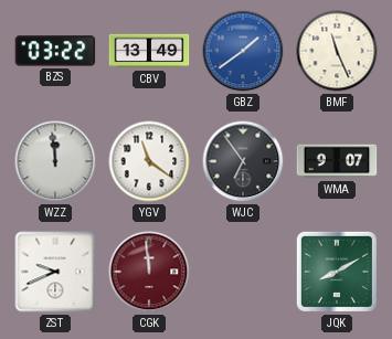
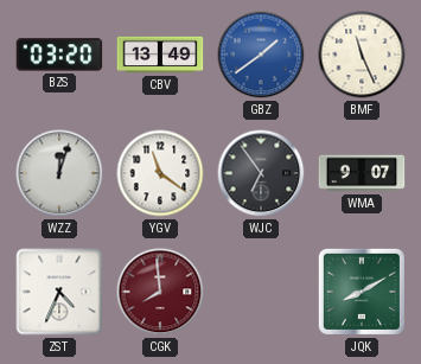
BZS: 03:22 -> 03:20 (59, 55)
WZZ: 11:59 -> 12:03 (59, 173)
ZST: 9:41 -> 4:34 (59, 292)
CGK: 11:59 -> 7:59 (160, 292)
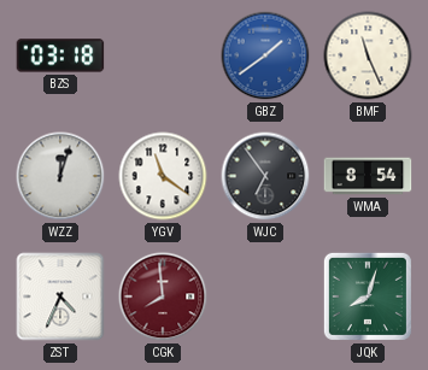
BZS: 03:20 -> 03:18 (60, 55)
CBV: 13:49 -> none (160, 55)
WMA: 9:07 -> 8:54 (368, 176)
JQK: 8:10 -> 8:03 (368, 296)
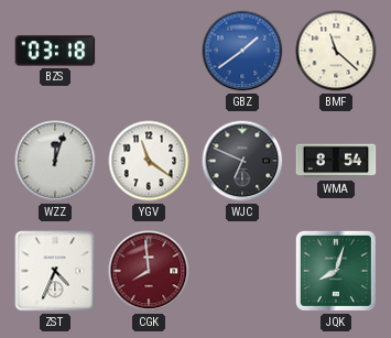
BMF: 11:26 -> 11:22 (336, 51)
WJC: 6:54 -> 6:49 (242, 161)
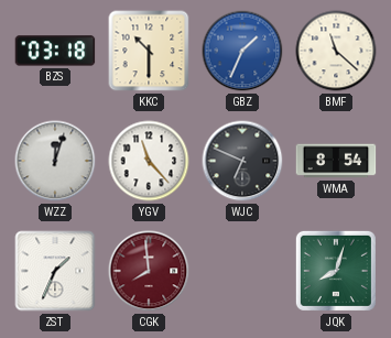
KKC: none -> 10:30 (149, 51)
GBZ: 1:39 -> 1:34 (242, 51)
YGV: 11:21 -> 11:23 (149, 161)
ZST: 4:34 -> 1:34 (55, 271)
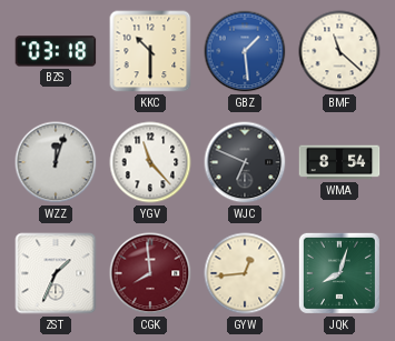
GBZ: 1:34 -> 1:29 (245, 51)
GYW: none -> 12:44 (245, 273)
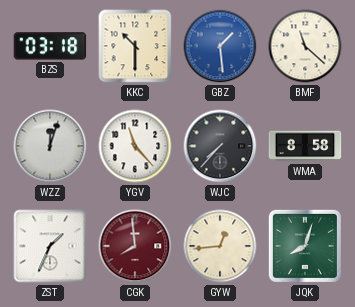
WJC: 6:49 -> 7:37 (220, 146)
WMA: 8:54 -> 8:58 (305, 146)
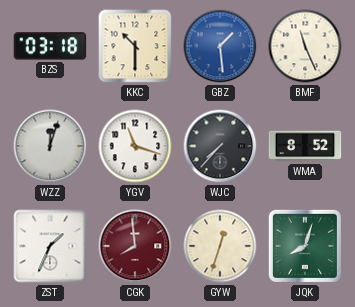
BMF: 11:22 -> 11:26 (305, 46)
YGV: 11:23 -> 11:18 (135, 146)
WMA: 8:58 -> 8:52 (305, 146)
GYW: 12:44 -> 12:33 (220, 246)
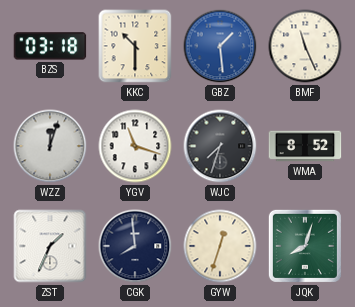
WJC: 7:37 -> 7:33 (220, 146)
CGK dial: burgundy -> navy (135, 246)
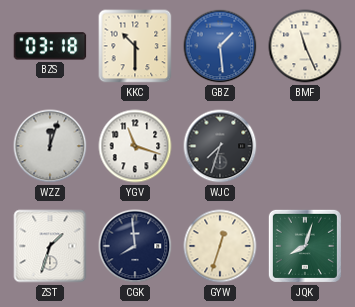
WMA: 8:52 -> none (305, 146)
ZST: 1:34 -> 1:33 (50, 246)
